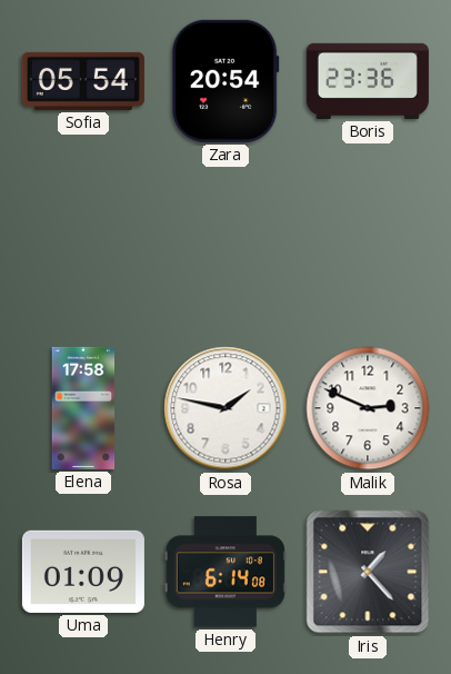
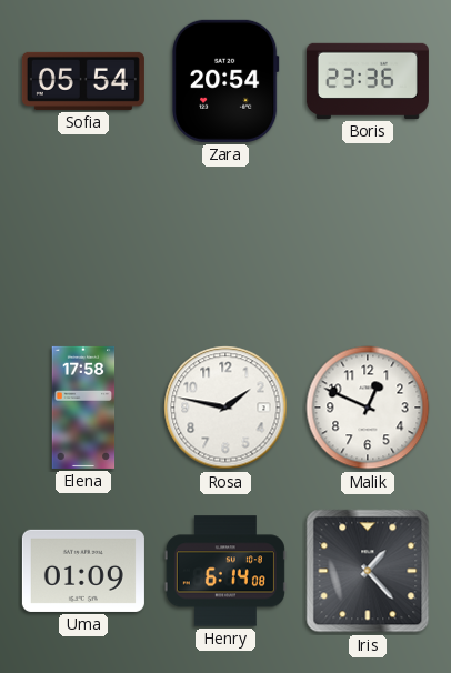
Malik: 2:49 -> 12:49 (368, 408)
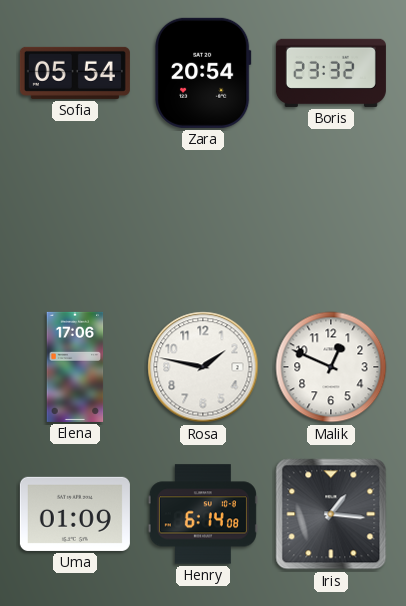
Boris: 23:36 -> 23:32 (331, 73)
Elena: 17:58 -> 17:06 (75, 367)
Iris: 1:23 -> 1:16 (331, 514)
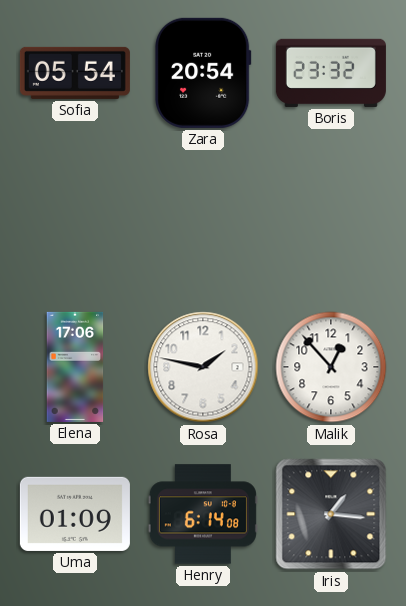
Malik: 12:49 -> 12:53 (331, 367)
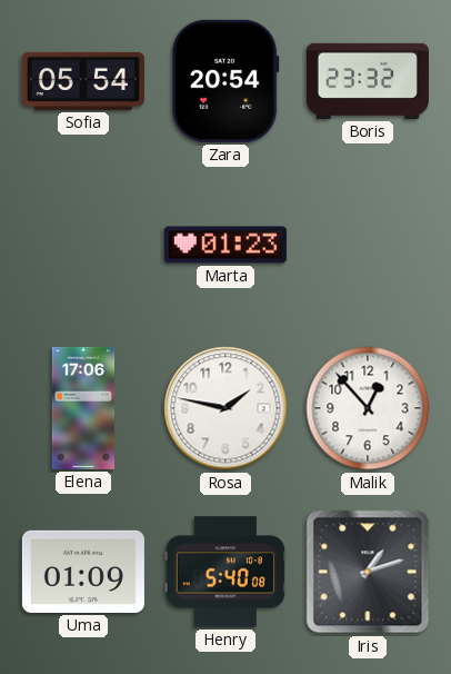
Marta: none -> 01:23 (225, 245)
Henry: 6:14 -> 5:40 (225, 572)
Iris: 1:16 -> 1:12 (368, 572)
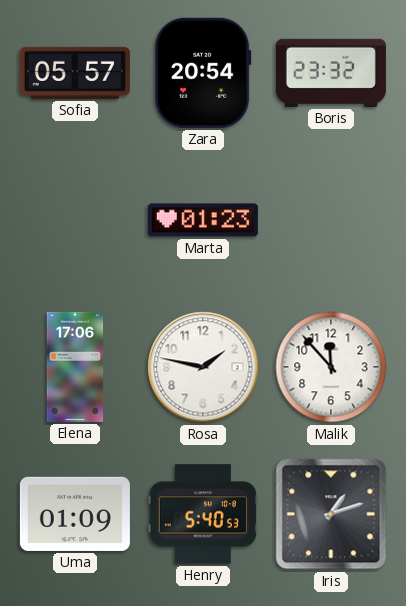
Sofia: 05:54 -> 05:57 (75, 73)
Malik: 12:53 -> 11:53 (331, 367)
Henry: 5:40:08 -> 5:40:53 (203, 514)
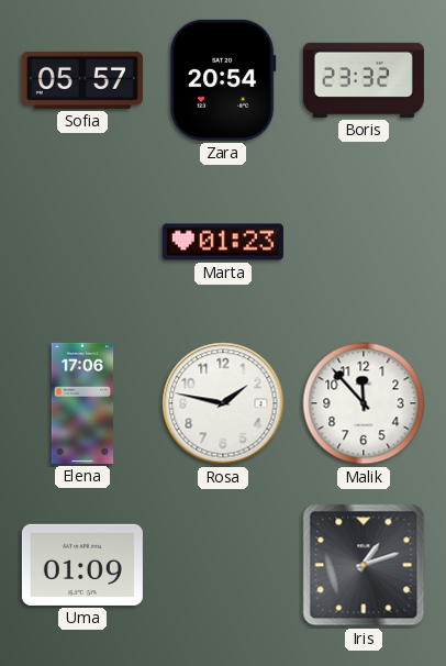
Henry: 5:40 -> none (203, 514)
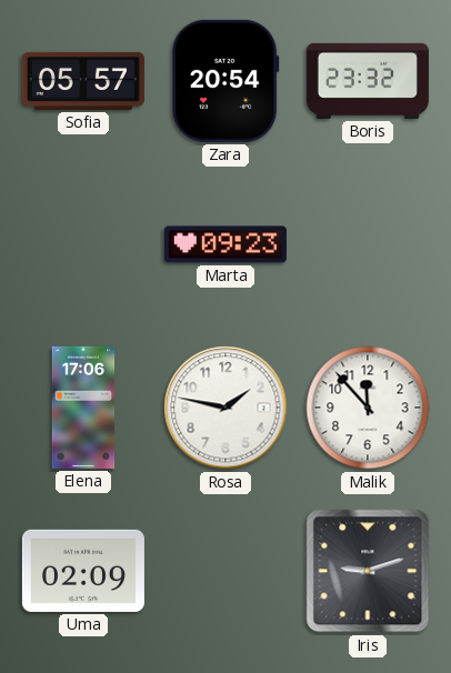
Marta: 01:23 -> 09:23 (225, 244)
Uma: 01:09 -> 02:09 (83, 571)
Iris: 1:12 -> 9:12 (368, 571)
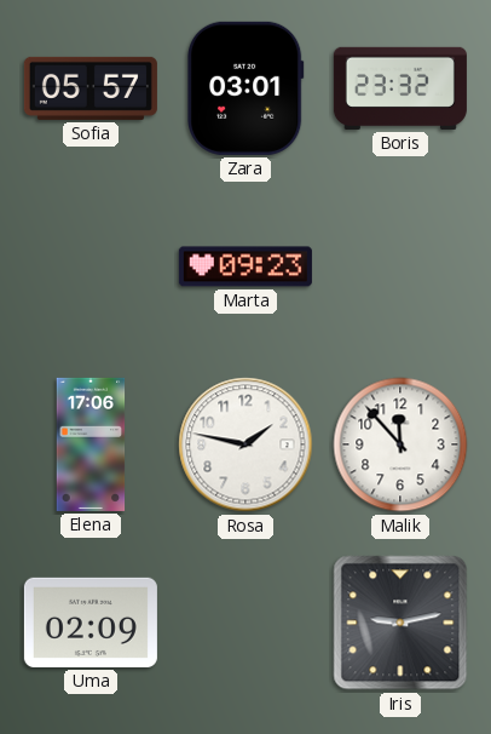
Zara: 20:54 -> 03:01 (245, 88)
Iris: 9:12 -> 9:13 (400, 623)
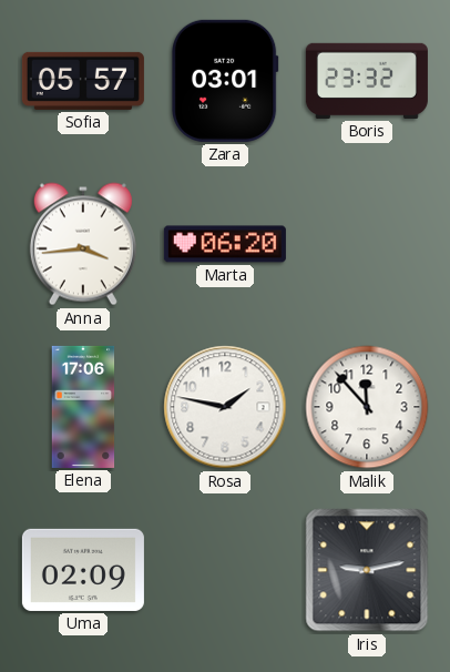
Anna: none -> 3:44 (83, 244)
Marta: 09:23 -> 06:20 (225, 244)
